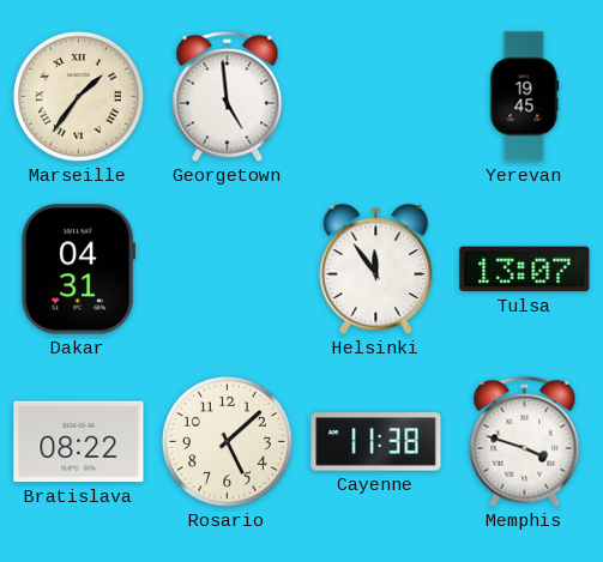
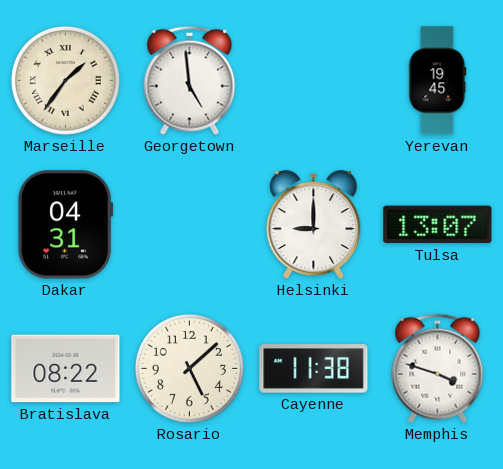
Helsinki: 11:54 -> 9:00 (314, 225)
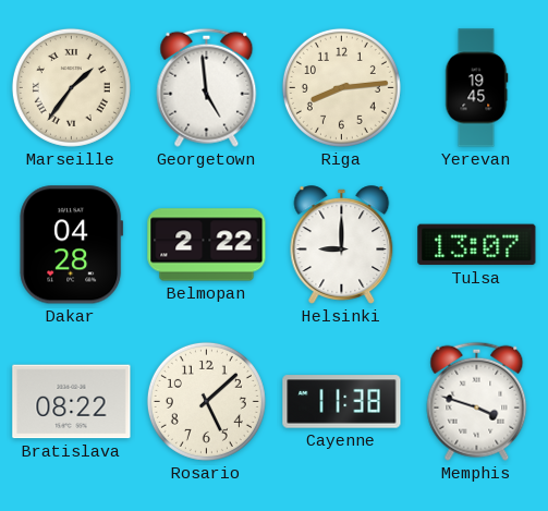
Riga: none -> 8:14 (341, 87)
Dakar: 04:31 -> 04:28 (72, 245)
Belmopan: none -> 2:22 (207, 245)
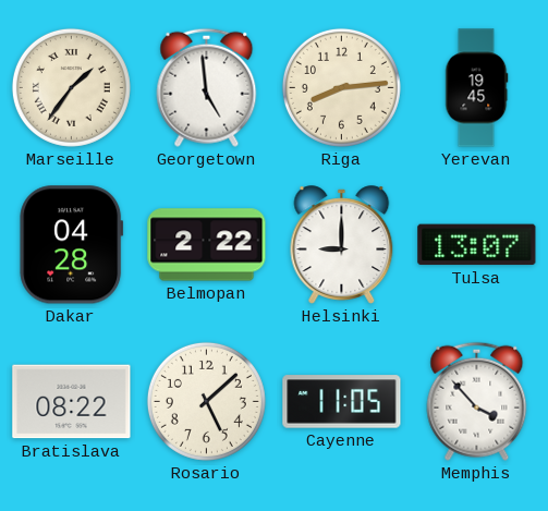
Cayenne: 11:38 -> 11:05 (342, 402)
Memphis: 3:48 -> 3:53 (477, 401)
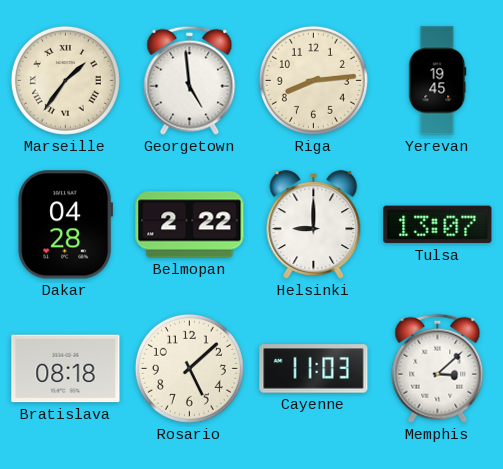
Bratislava: 08:22 -> 08:18 (66, 369)
Cayenne: 11:05 -> 11:03 (314, 369)
Memphis: 3:53 -> 3:08 (438, 368)
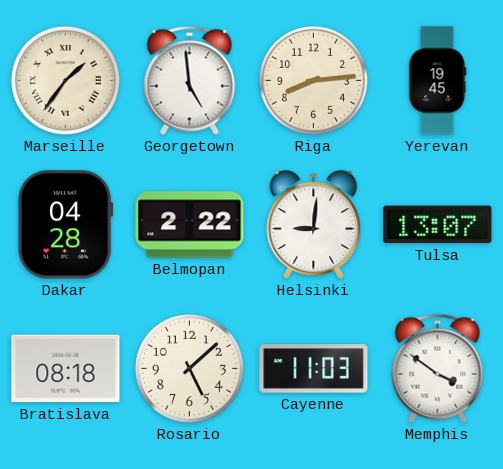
Helsinki: 9:00 -> 9:01 (314, 225)
Memphis: 3:08 -> 3:51 (438, 368)
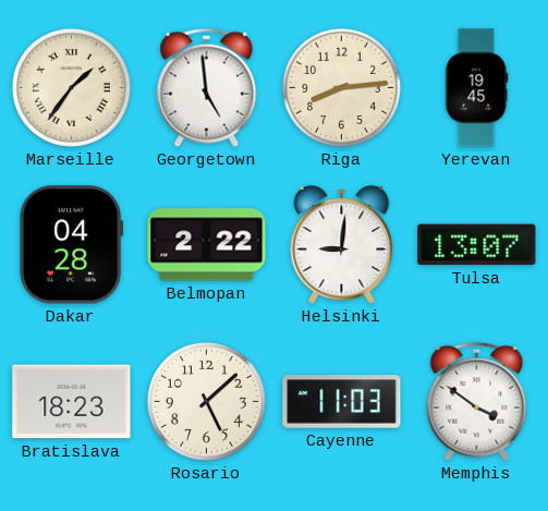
Bratislava: 08:18 -> 18:23 (72, 402)
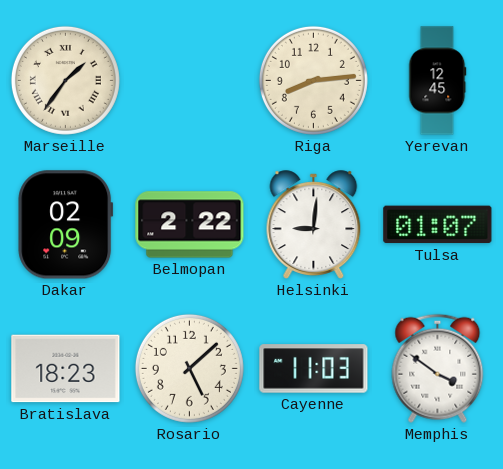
Georgetown: 4:59 -> none (207, 87)
Yerevan: 19:45 -> 12:45 (438, 81)
Dakar: 04:28 -> 02:09 (66, 225)
Tulsa: 13:07 -> 01:07 (438, 225)
